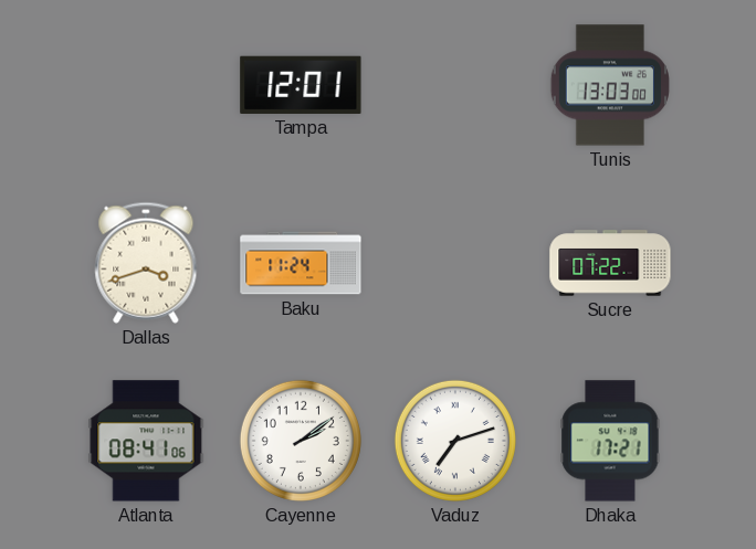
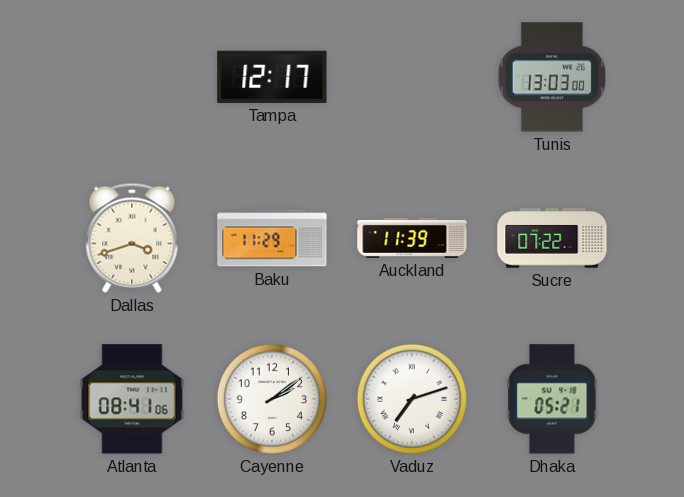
Tampa: 12:01 -> 12:17 (272, 77)
Baku: 11:24 -> 11:29 (272, 238)
Auckland: none -> 11:39 (412, 238)
Dhaka: 17:21 -> 05:21 (552, 399)
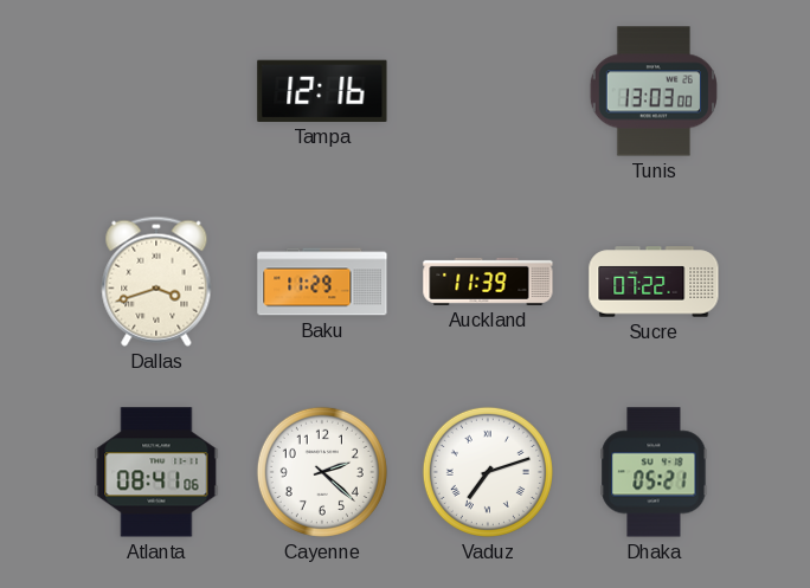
Tampa: 12:17 -> 12:16 (322, 91)
Cayenne: 2:09 -> 2:22 (322, 472)
